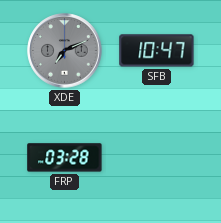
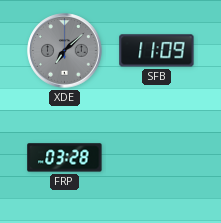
XDE: 7:11 -> 7:08 (65, 51)
SFB: 10:47 -> 11:09 (157, 51)
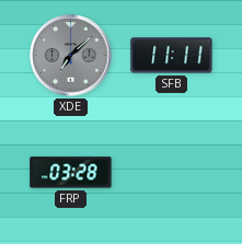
SFB: 11:09 -> 11:11 (172, 56)
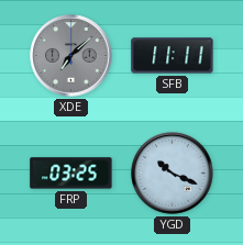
FRP: 03:28 -> 03:25 (71, 174)
YGD: none -> 10:19 (173, 174)
